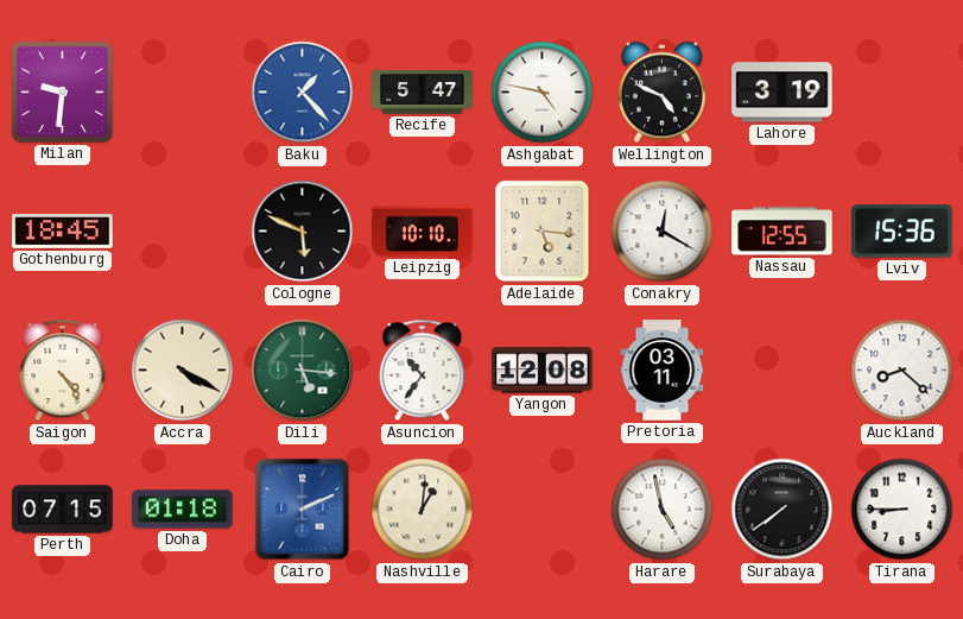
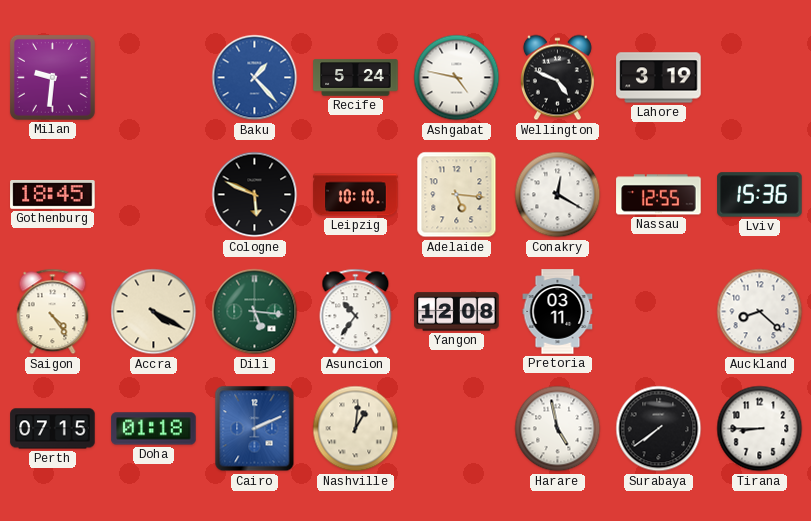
Recife: 5:47 -> 5:24 (356, 78)
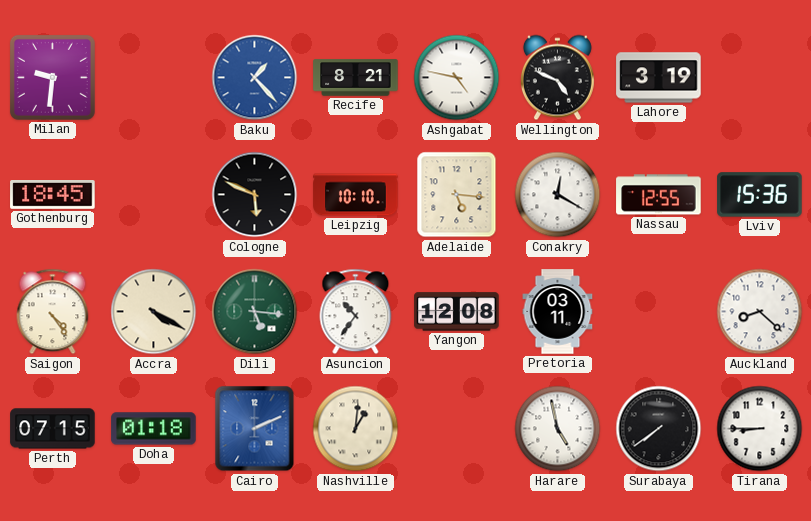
Recife: 5:24 -> 8:21 (356, 78)
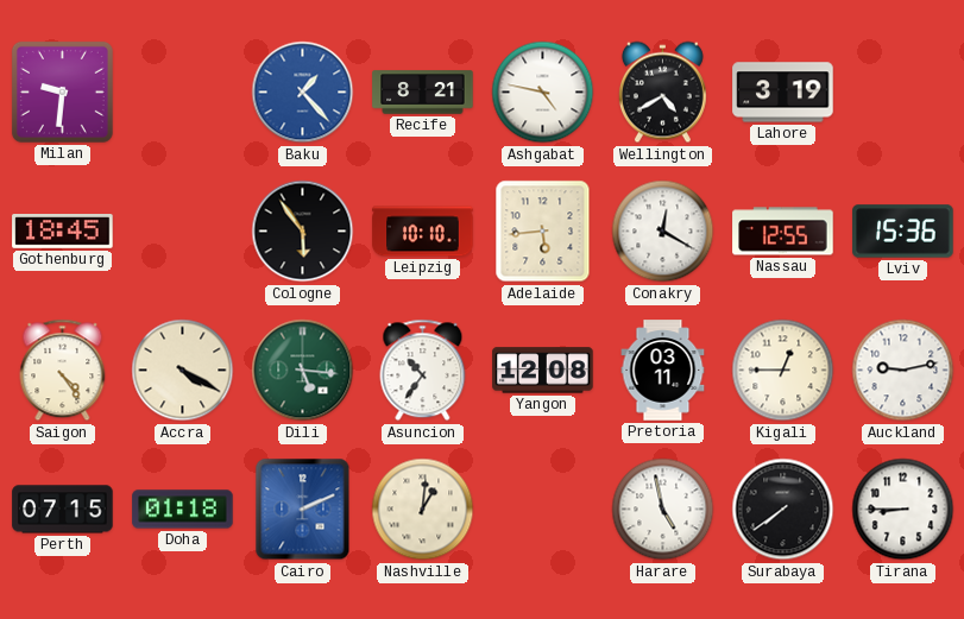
Wellington: 4:49 -> 4:40 (662, 93)
Cologne: 5:49 -> 5:54 (303, 232)
Adelaide: 5:16 -> 5:44 (543, 232)
Kigali: none -> 12:45 (783, 371)
Auckland: 8:22 -> 9:13 (903, 371)
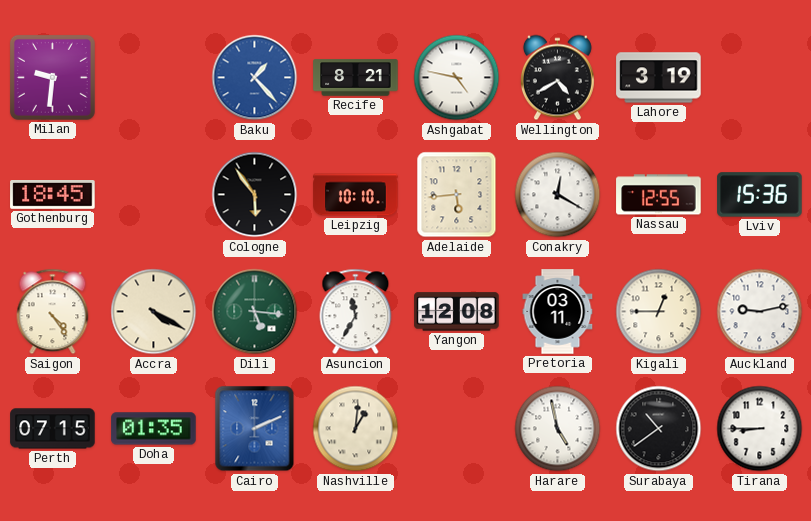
Asuncion: 10:36 -> 11:35 (356, 312)
Doha: 01:18 -> 01:35 (154, 429)
Surabaya: 7:39 -> 10:39 (659, 429)
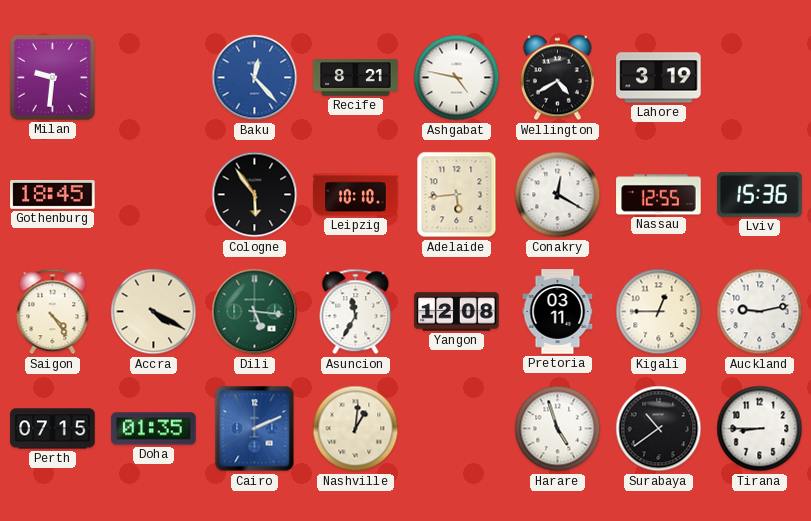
Baku: 1:23 -> 12:23 (255, 78)
Harare: 4:58 -> 4:57 (558, 429)
